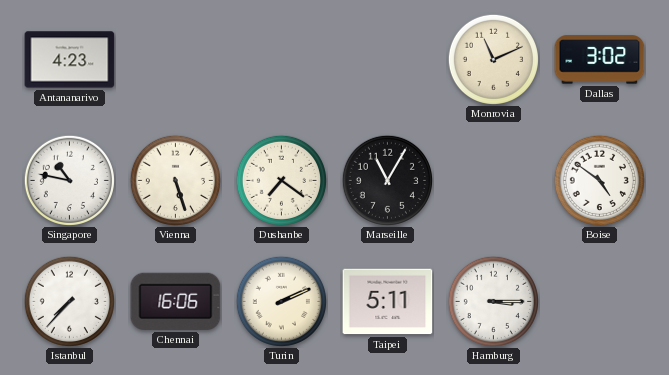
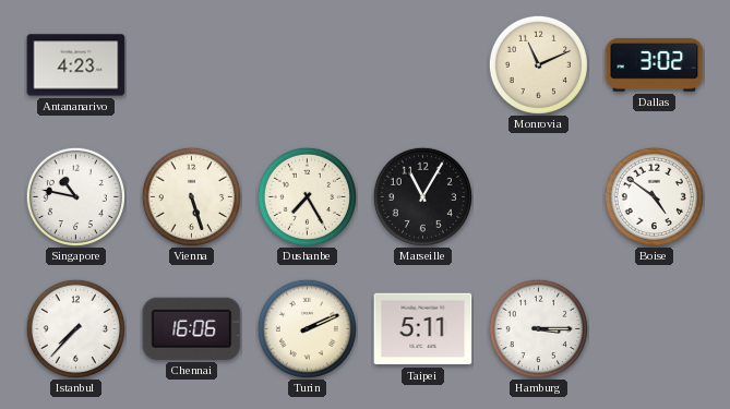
Dushanbe: 7:21 -> 7:25 (307, 196)
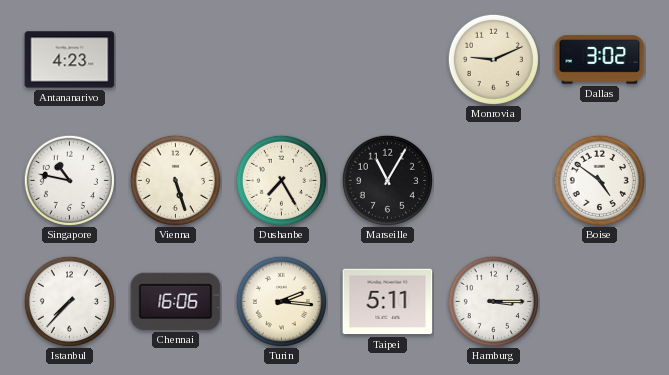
Monrovia: 11:11 -> 9:11 (493, 59)
Turin: 2:11 -> 2:16 (281, 301)
